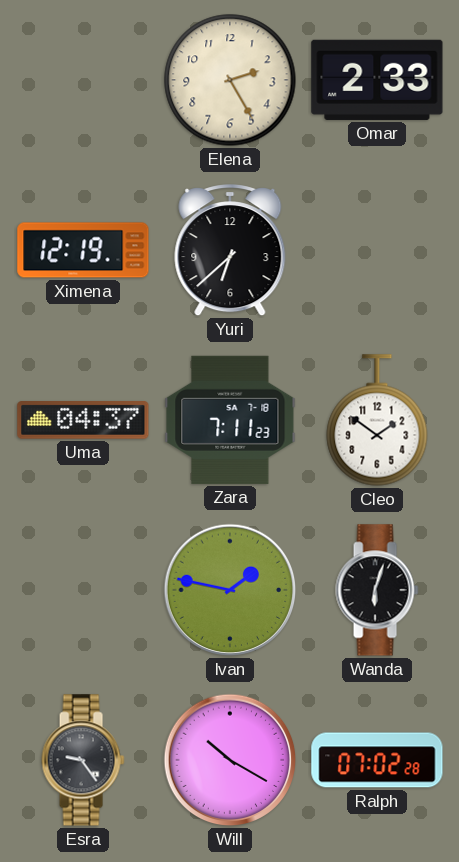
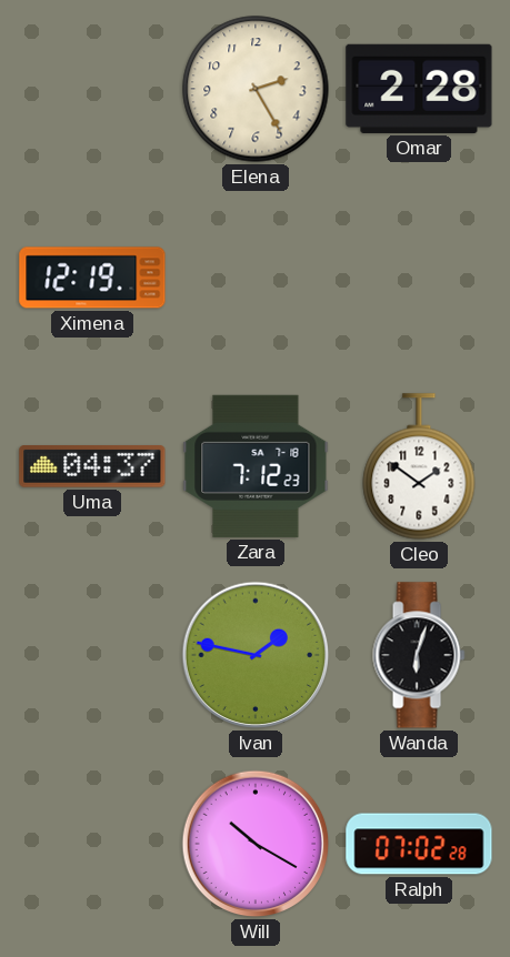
Omar: 2:33 -> 2:28 (419, 89)
Yuri: 6:38 -> none (230, 251)
Zara: 7:11 -> 7:12 (256, 466)
Esra: 9:24 -> none (83, 760)
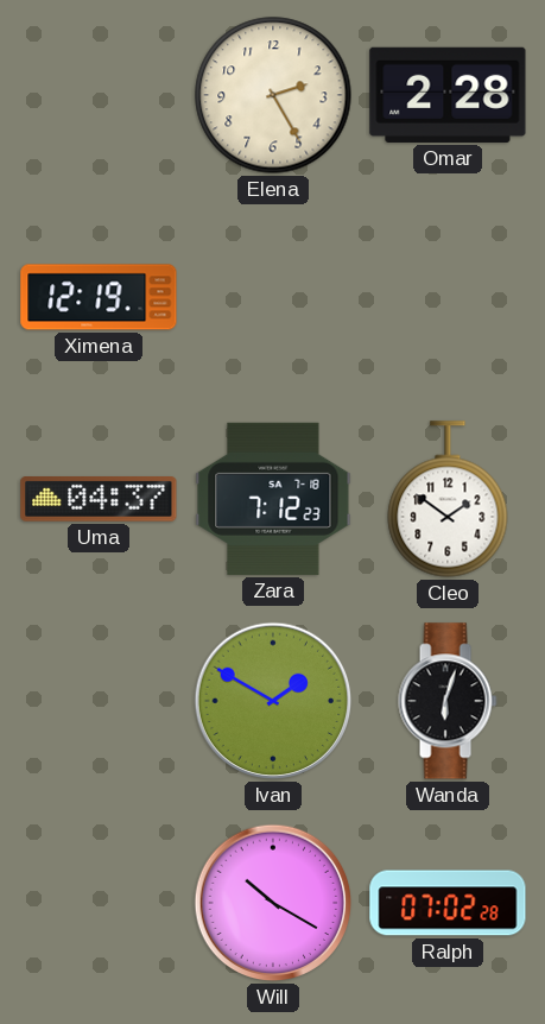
Ivan: 1:47 -> 1:50 (273, 701)
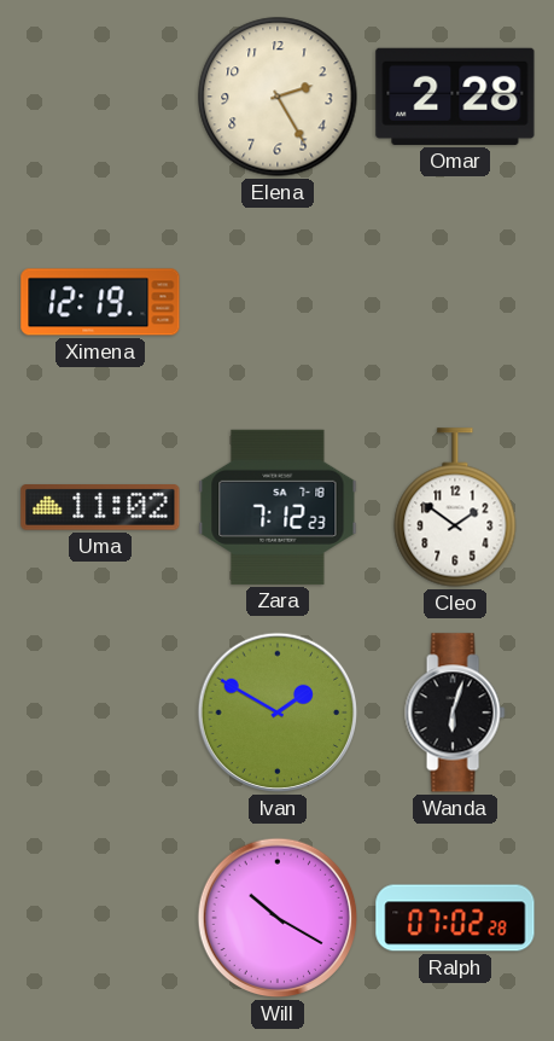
Uma: 04:37 -> 11:02 (100, 508)
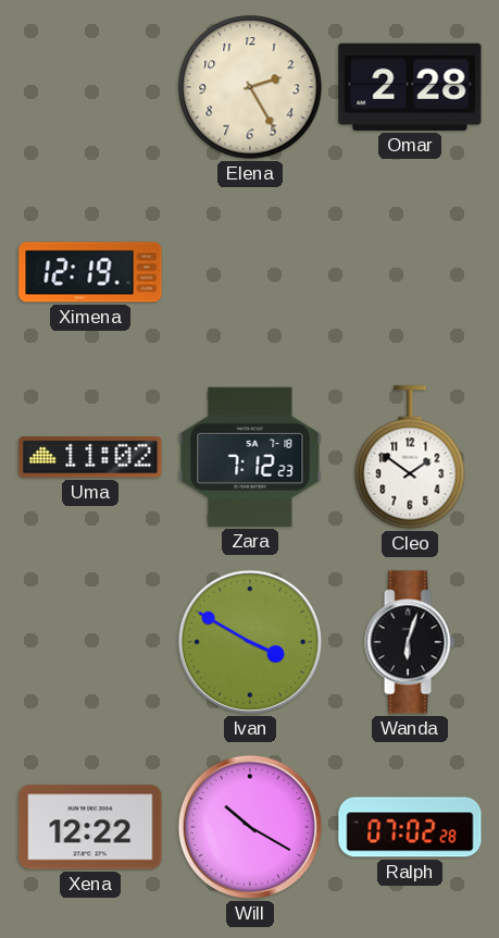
Ivan: 1:50 -> 3:50 (250, 642)
Xena: none -> 12:22 (90, 827)
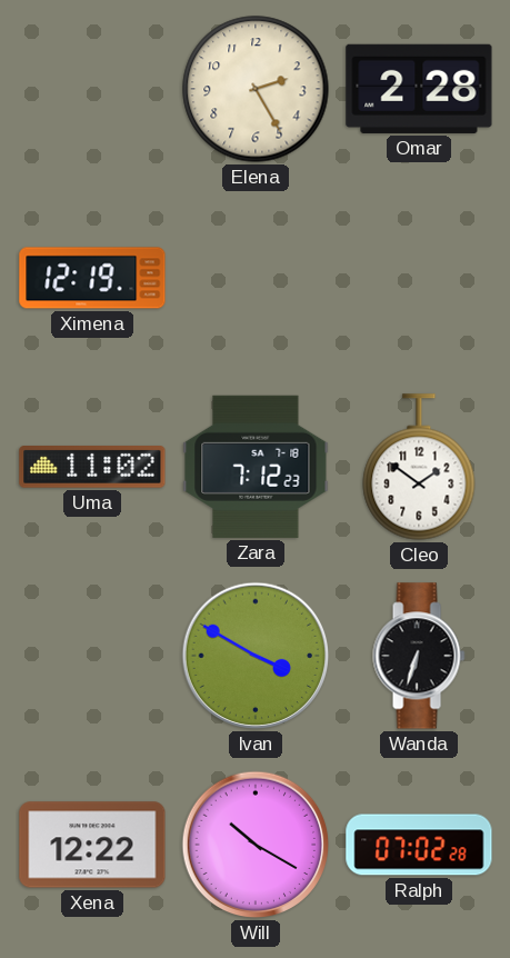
Wanda: 6:03 -> 6:33 (419, 656)
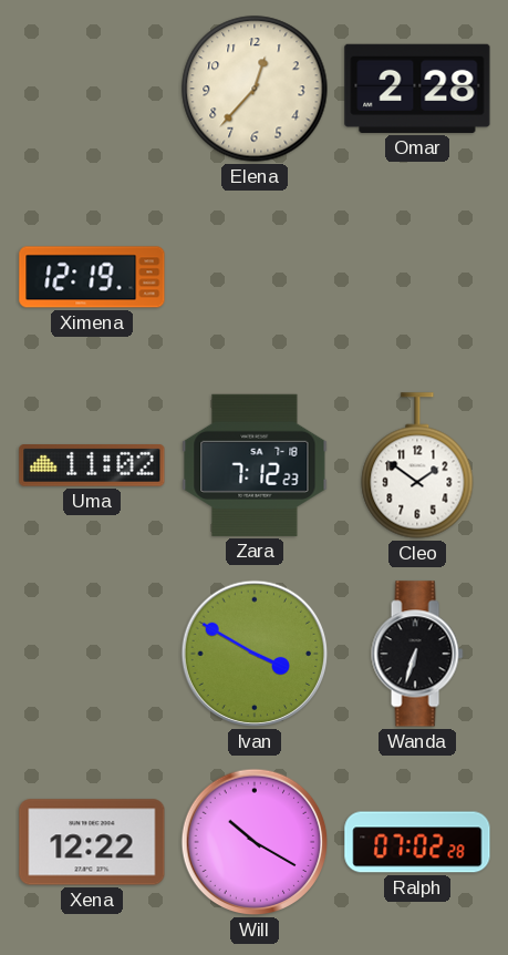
Elena: 2:25 -> 12:37 (255, 89)
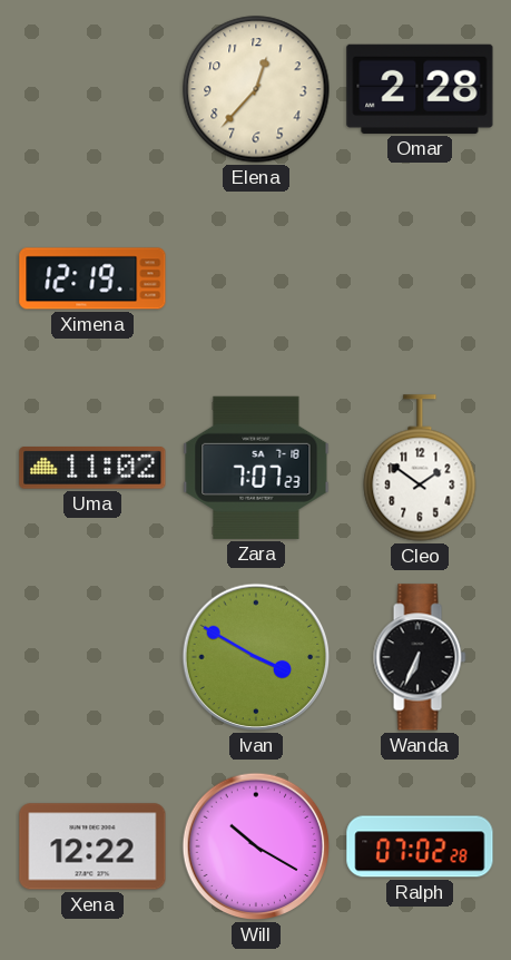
Zara: 7:12 -> 7:07 (256, 468)
Wanda: 6:33 -> 6:34 (420, 657)
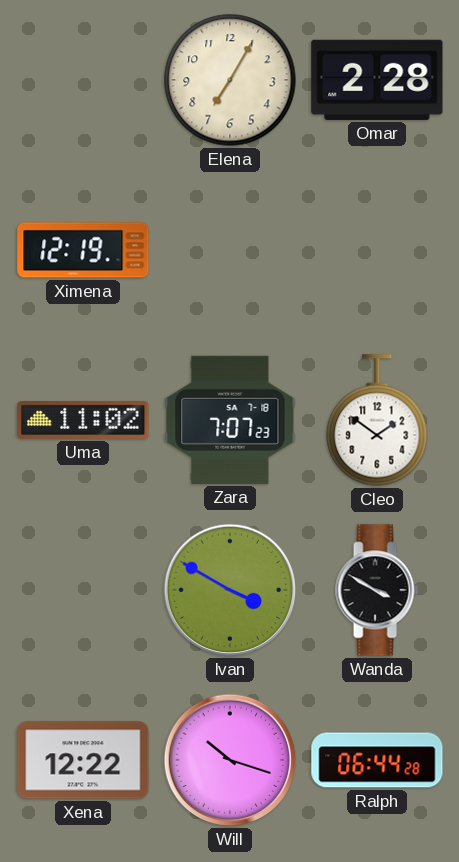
Elena: 12:37 -> 7:05 (230, 80)
Wanda: 6:34 -> 3:50 (377, 590)
Will: 10:20 -> 10:18 (230, 760)
Ralph: 07:02 -> 06:44 (377, 760)
